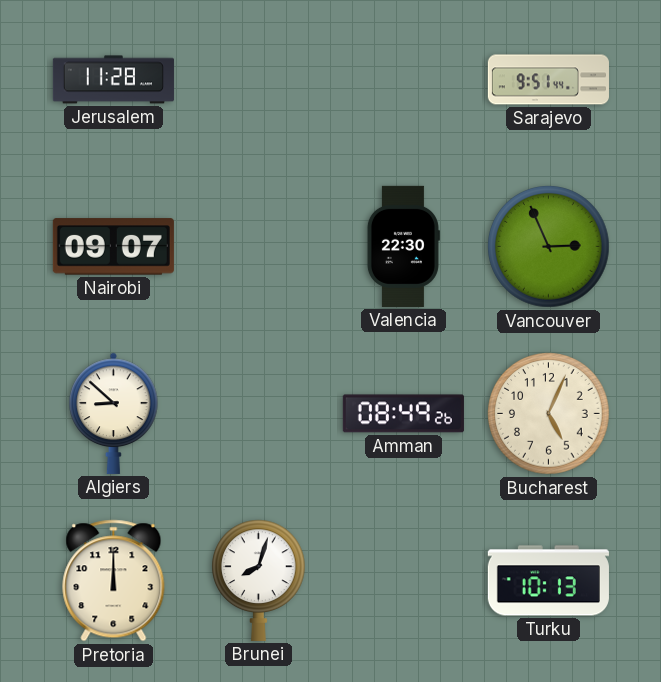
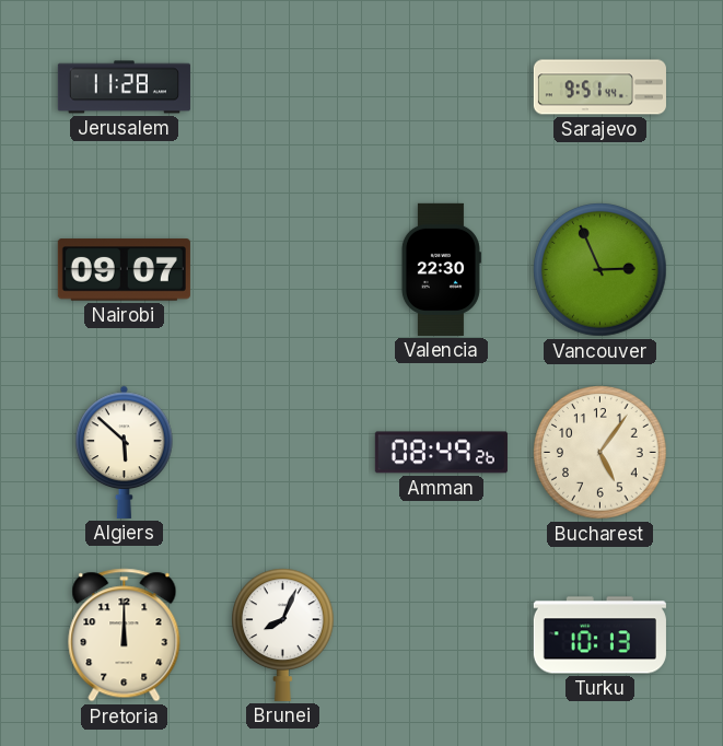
Algiers: 8:52 -> 5:52 (125, 452)
Bucharest: 5:04 -> 5:06 (600, 453)
Brunei: 8:03 -> 8:04 (283, 634)
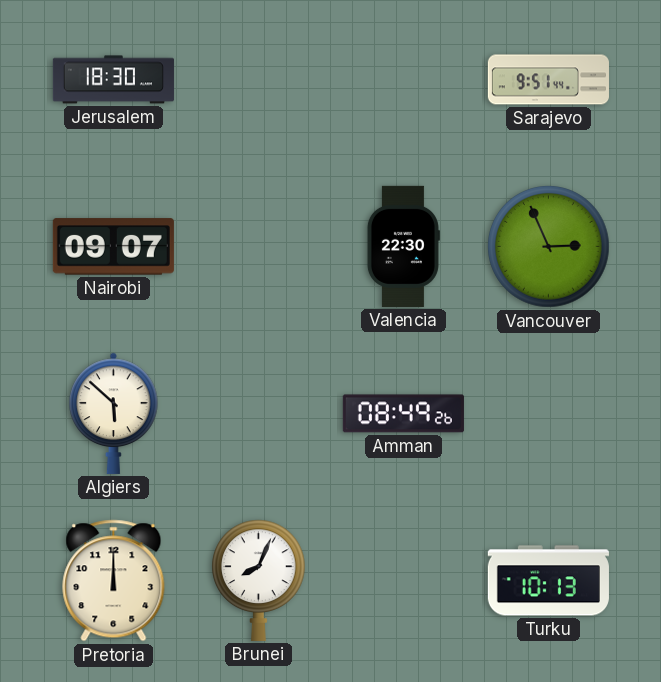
Jerusalem: 11:28 -> 18:30 (113, 80)
Bucharest: 5:06 -> none (600, 453)
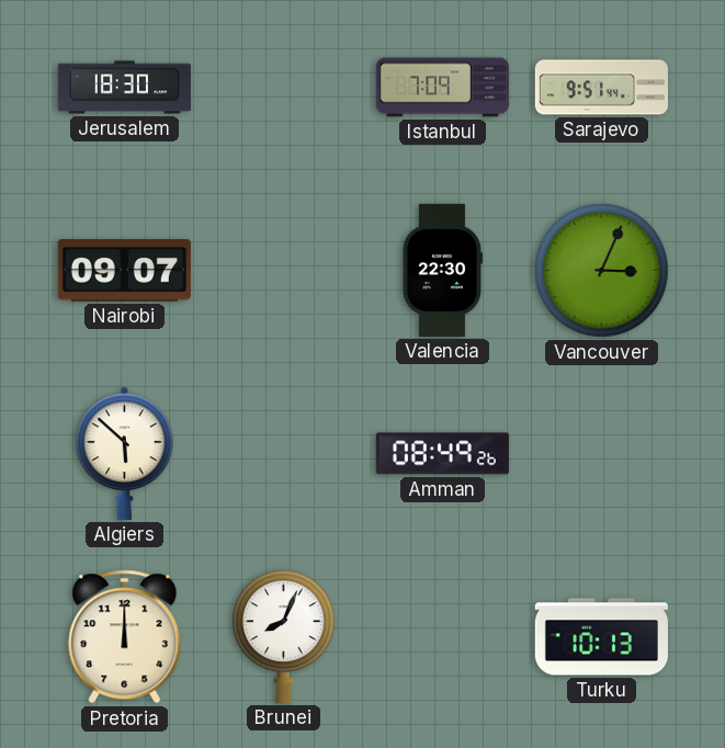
Istanbul: none -> 7:09 (442, 88)
Vancouver: 2:56 -> 3:04 (602, 271)
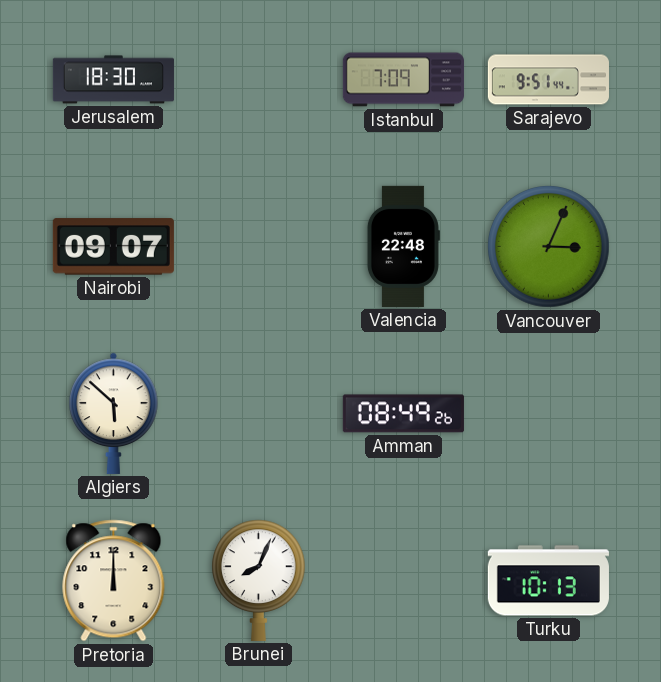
Valencia: 22:30 -> 22:48 (403, 246)
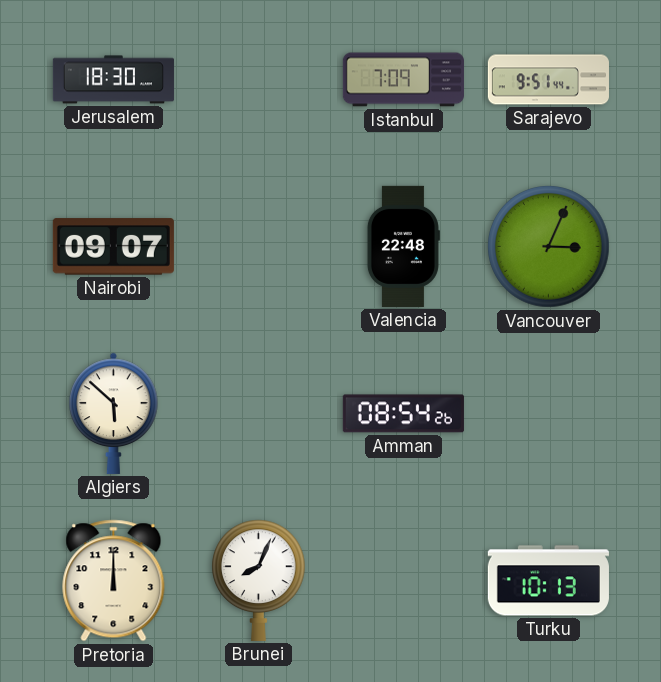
Amman: 08:49 -> 08:54 (403, 414)
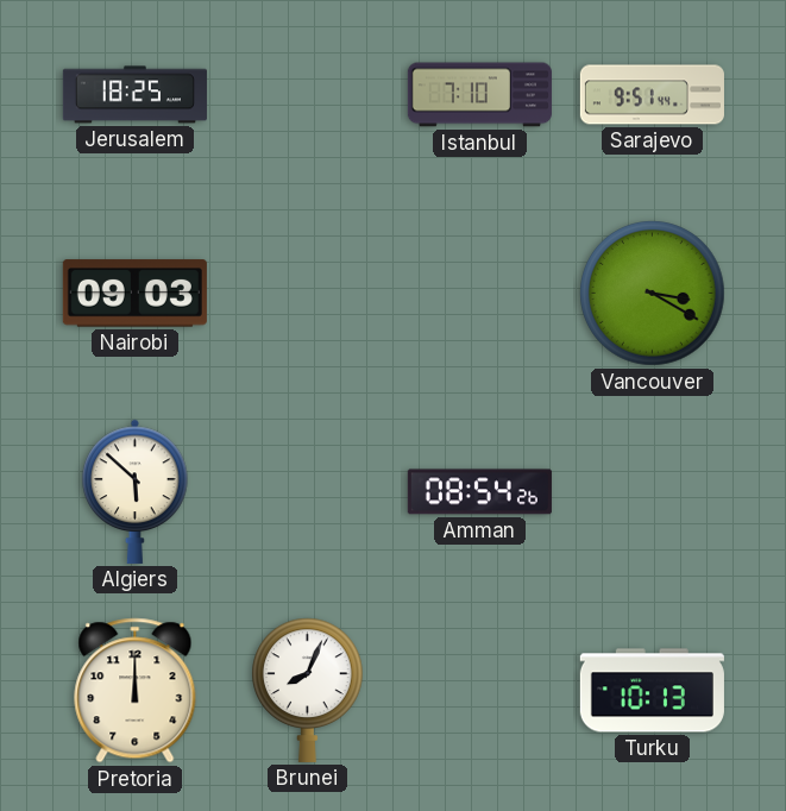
Jerusalem: 18:30 -> 18:25 (134, 95)
Istanbul: 7:09 -> 7:10 (479, 95)
Nairobi: 09:07 -> 09:03 (134, 294)
Valencia: 22:48 -> none (403, 246)
Vancouver: 3:04 -> 3:20 (653, 294)
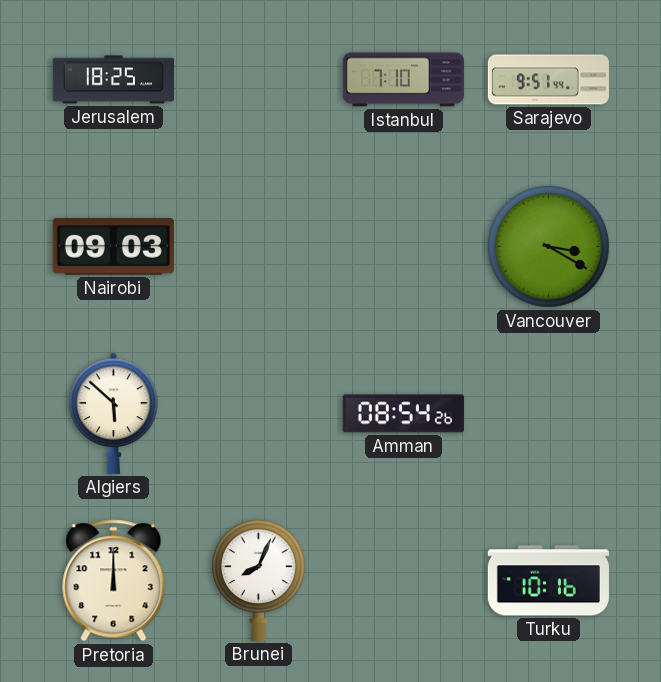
Turku: 10:13 -> 10:16 (548, 581)
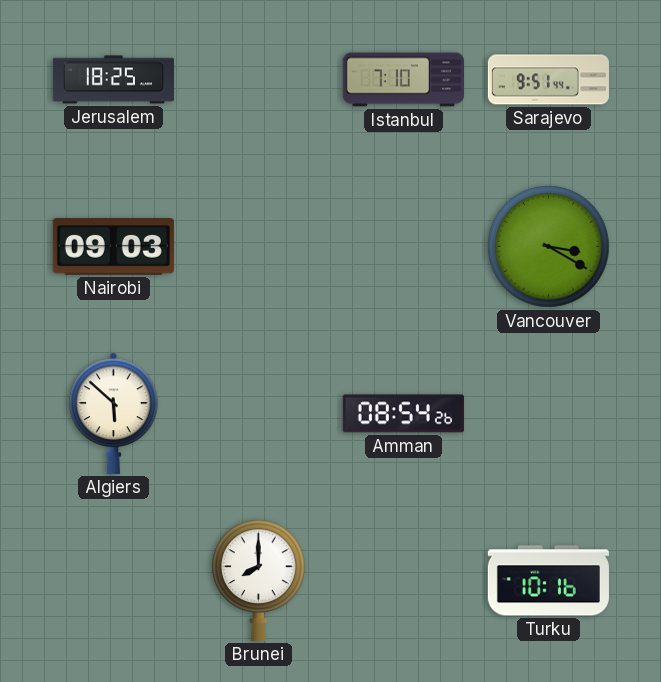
Pretoria: 12:00 -> none (114, 581)
Brunei: 8:04 -> 8:00 (259, 580)
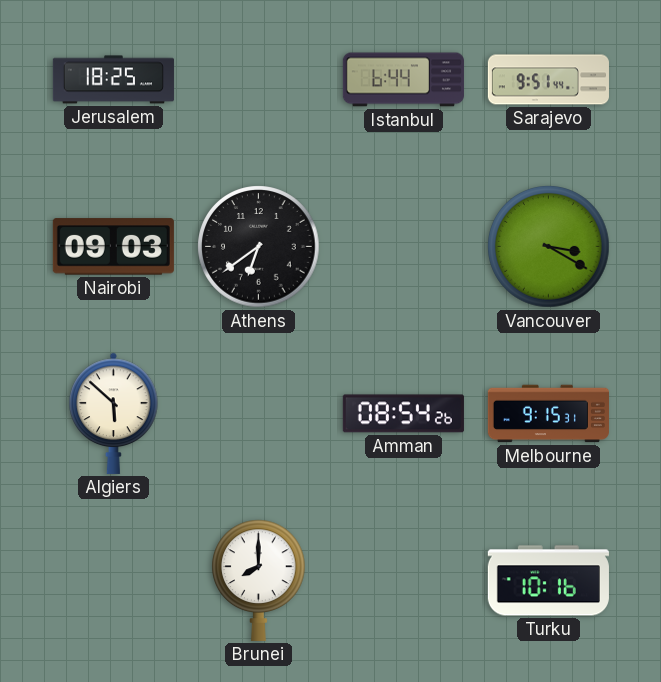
Istanbul: 7:10 -> 6:44 (403, 80)
Athens: none -> 6:39 (259, 247)
Melbourne: none -> 9:15 (548, 414)
